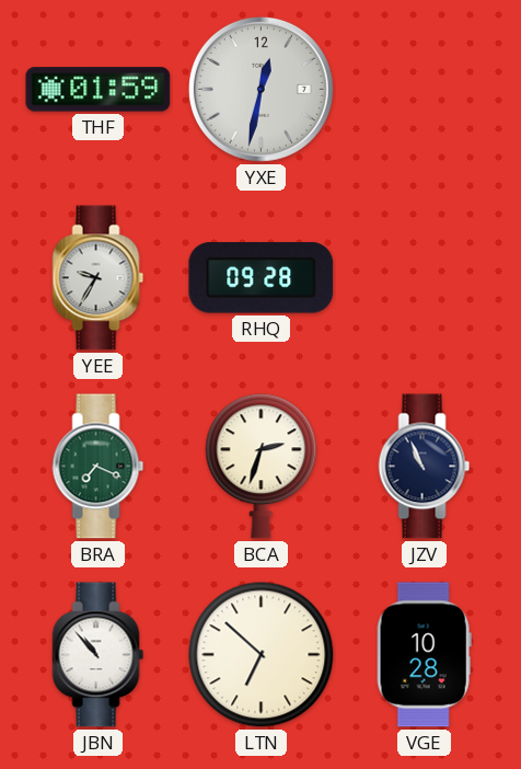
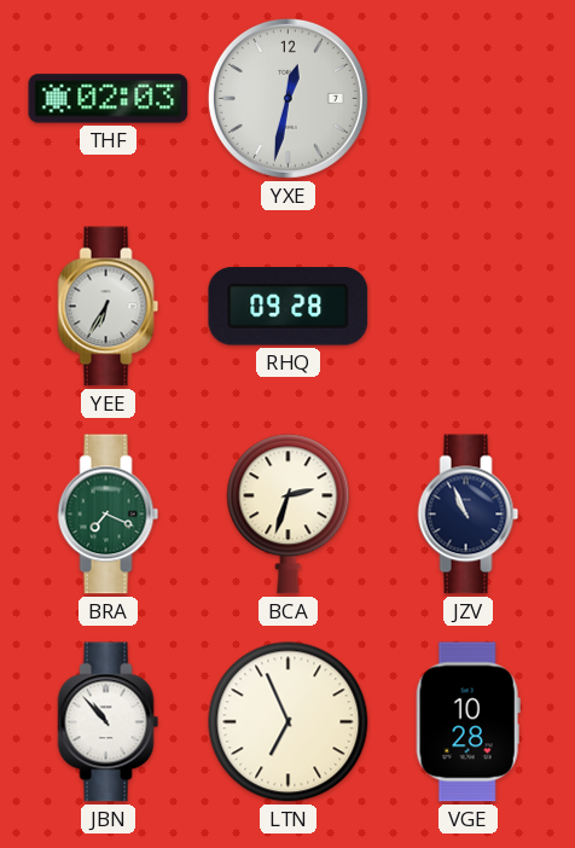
THF: 01:59 -> 02:03 (109, 99)
YEE: 9:35 -> 6:35 (109, 307)
LTN: 6:52 -> 6:56 (289, 722)
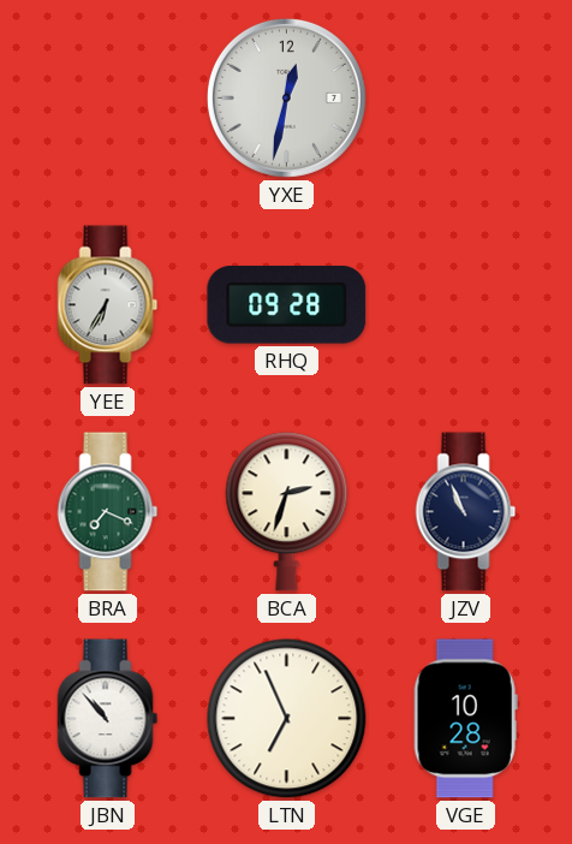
THF: 02:03 -> none (109, 99)
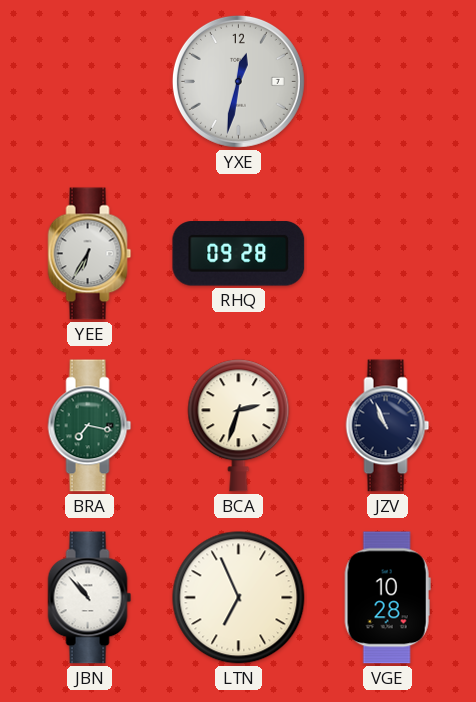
BRA: 7:19 -> 7:17 (90, 426)
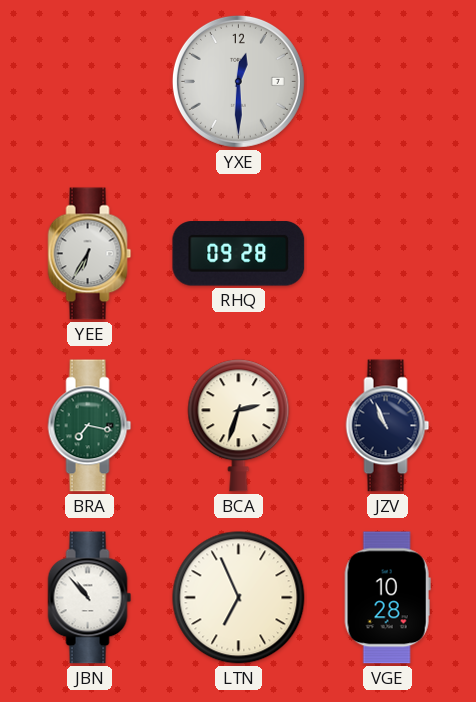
YXE: 12:32 -> 12:30 (238, 81)
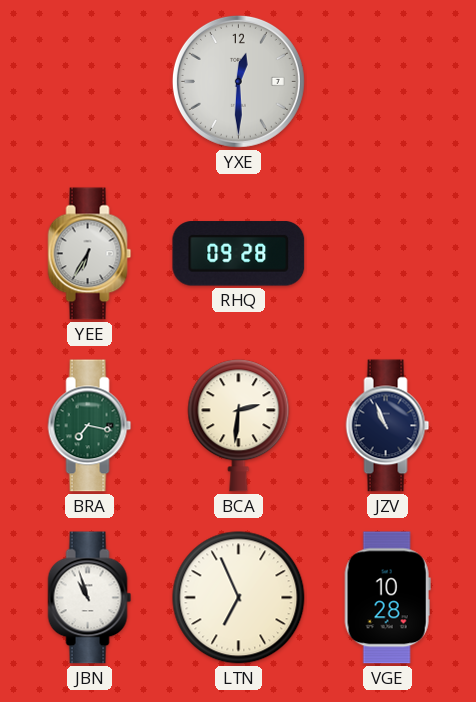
BCA: 2:33 -> 2:31 (239, 426)
JBN: 10:53 -> 10:57 (90, 598)
